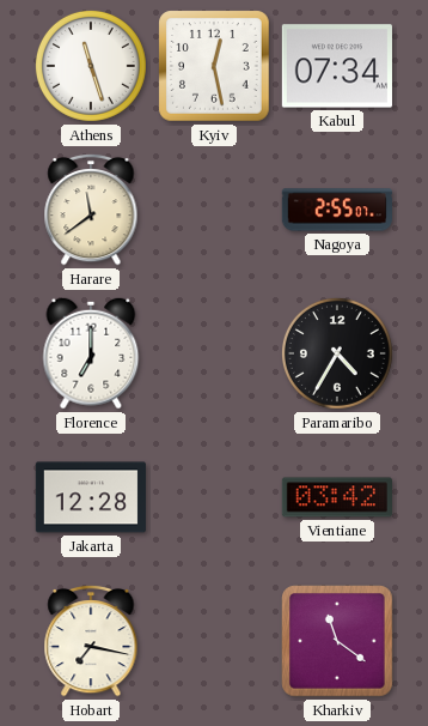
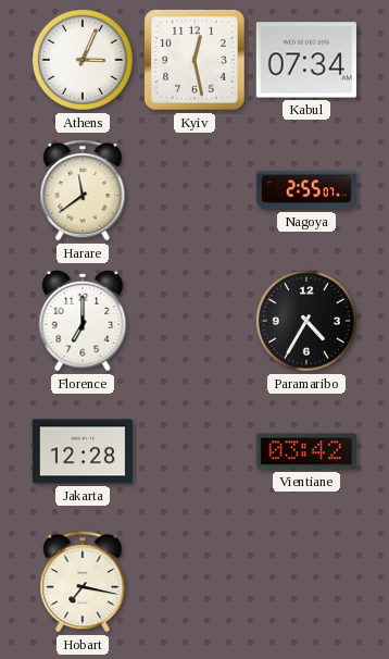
Athens: 11:27 -> 3:04 (83, 60)
Kharkiv: 11:21 -> none (337, 641)
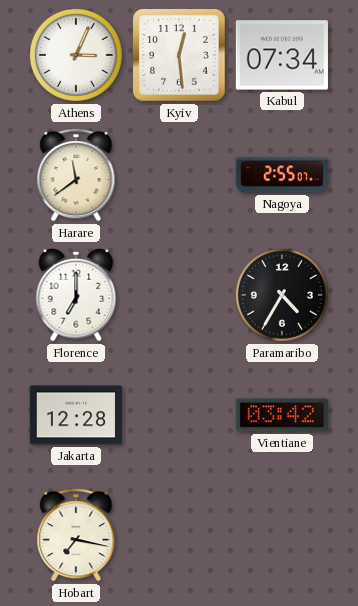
Kyiv: 12:28 -> 12:29 (179, 55)
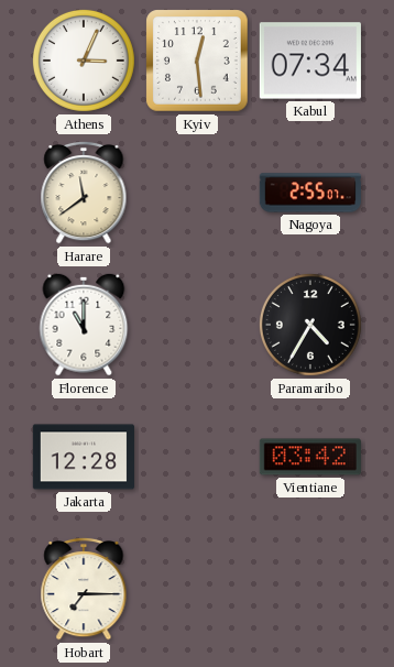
Florence: 7:00 -> 11:00 (84, 325)
Hobart: 7:17 -> 7:15 (84, 589)
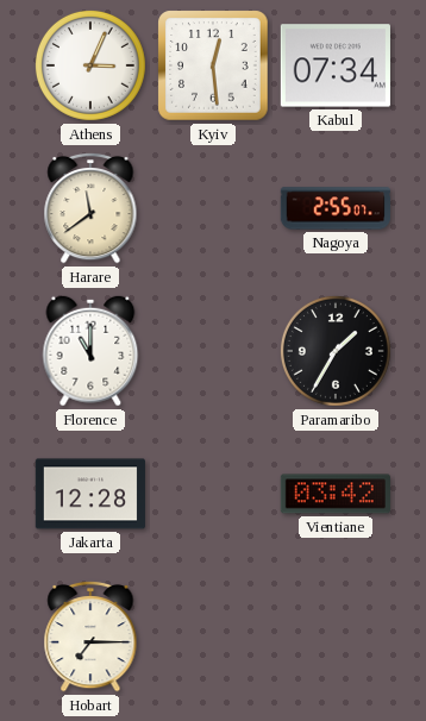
Paramaribo: 4:35 -> 1:35 (336, 351)
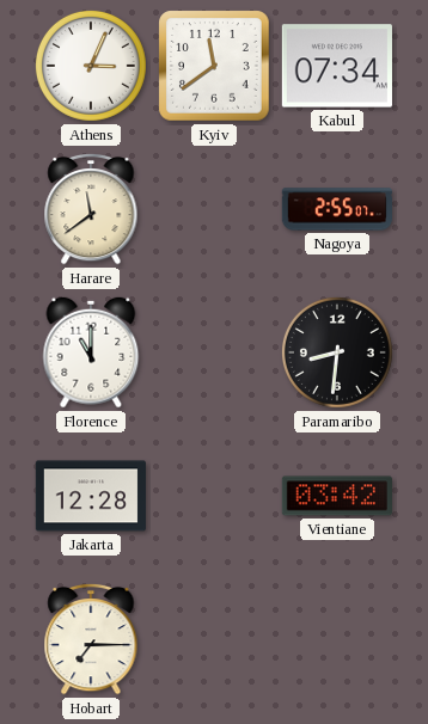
Kyiv: 12:29 -> 11:39 (214, 66)
Paramaribo: 1:35 -> 8:31 (337, 352)
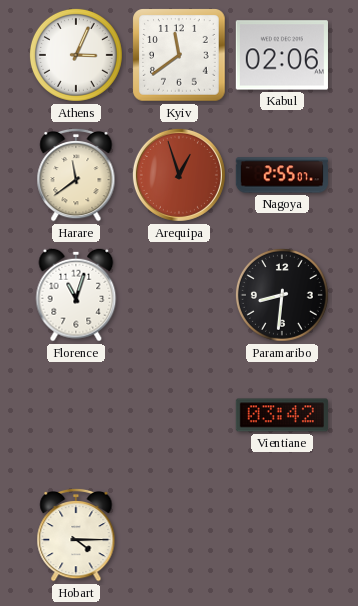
Kabul: 07:34 -> 02:06 (282, 55)
Arequipa: none -> 12:57 (179, 175)
Florence: 11:00 -> 11:03 (76, 295)
Jakarta: 12:28 -> none (90, 496)
Hobart: 7:15 -> 4:15 (76, 535)
